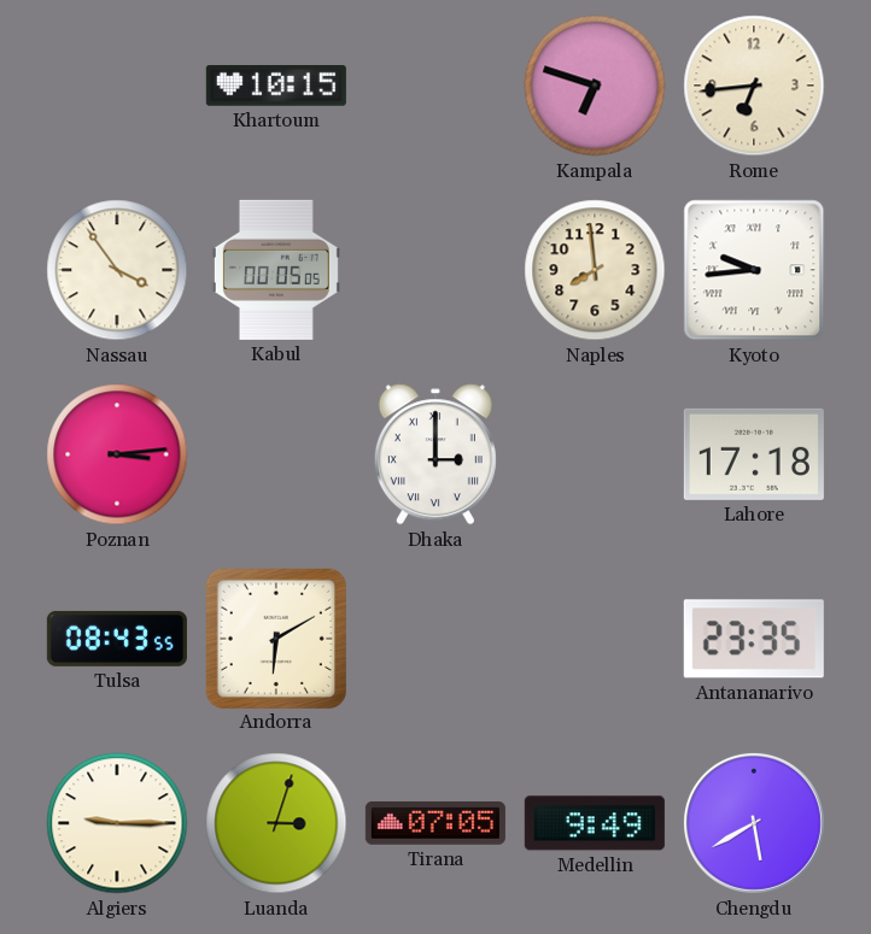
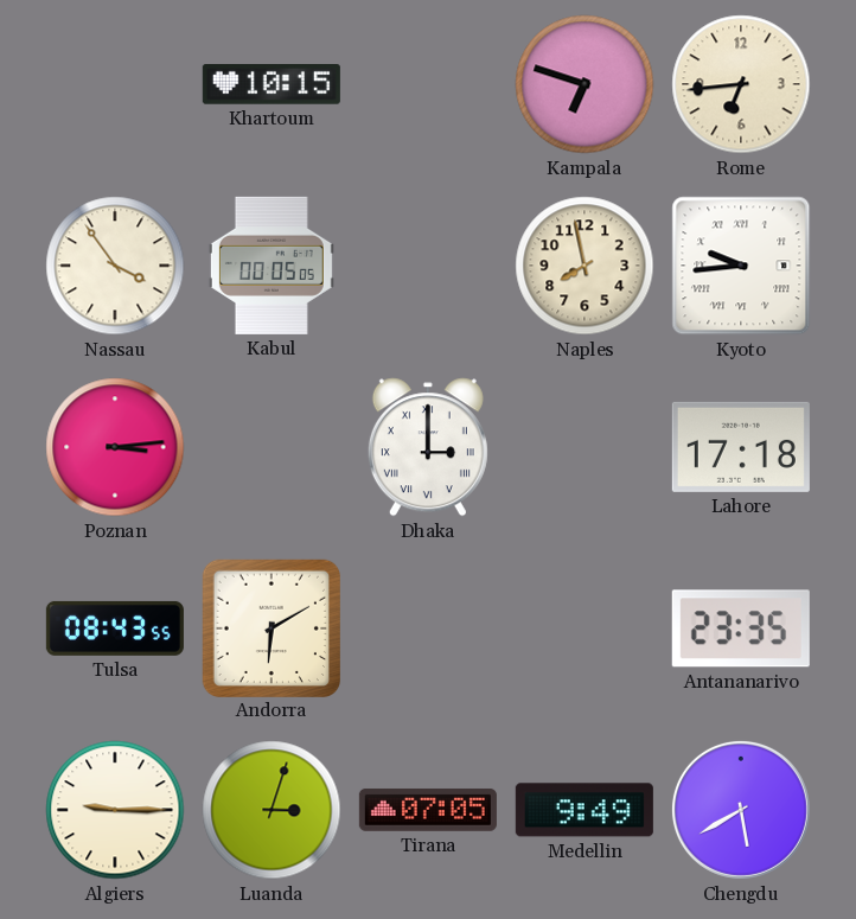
Naples: 7:59 -> 7:58 (584, 266)
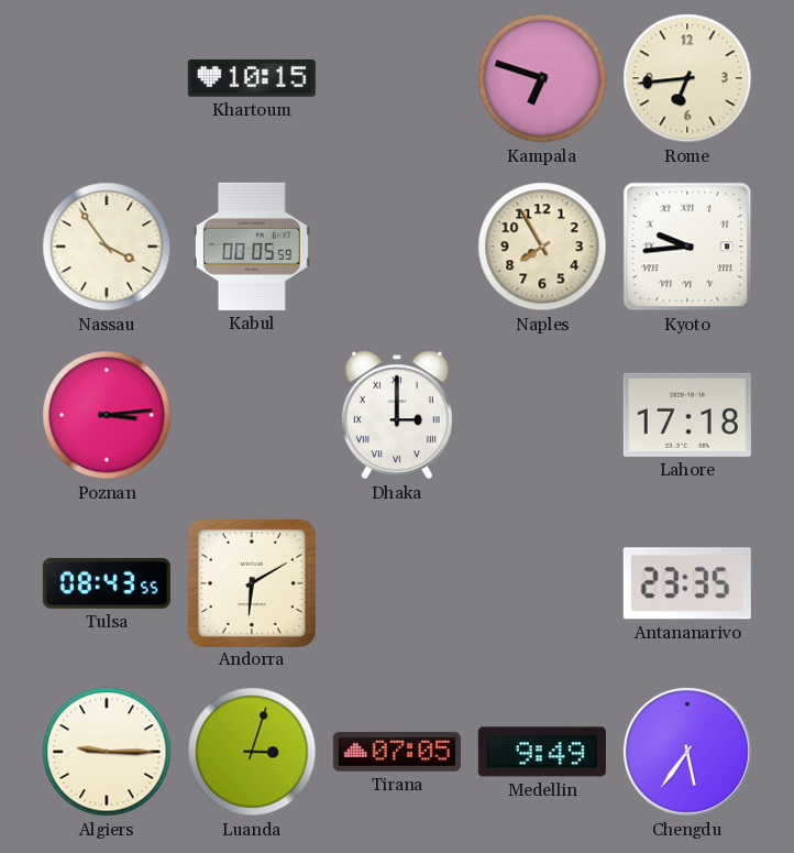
Kabul: 00:05:05 -> 00:05:59 (252, 247)
Naples: 7:58 -> 7:55 (542, 247)
Chengdu: 5:40 -> 5:36 (687, 752)
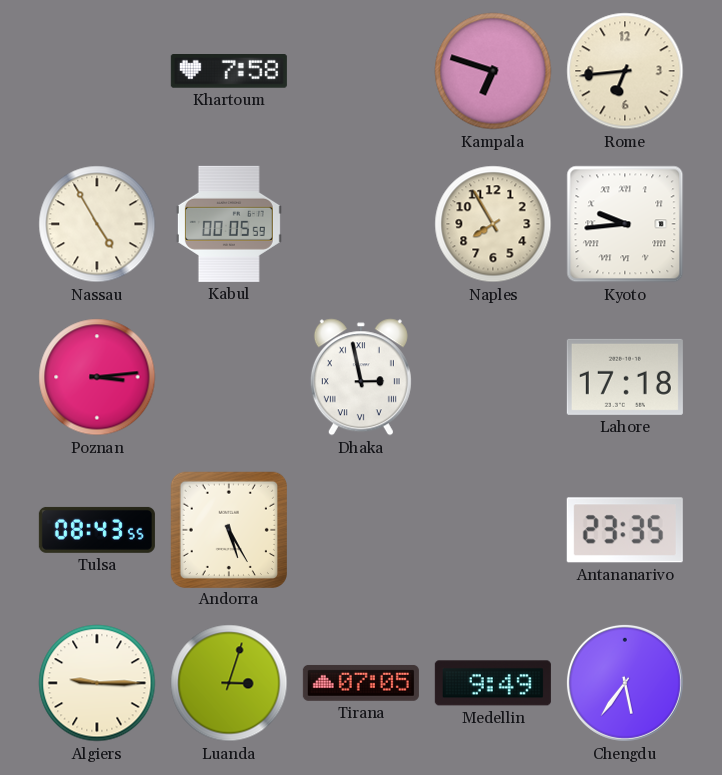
Khartoum: 10:15 -> 7:58 (229, 72)
Nassau: 3:54 -> 4:55 (97, 224)
Dhaka: 3:00 -> 2:58 (361, 377)
Andorra: 6:10 -> 5:25 (228, 529)
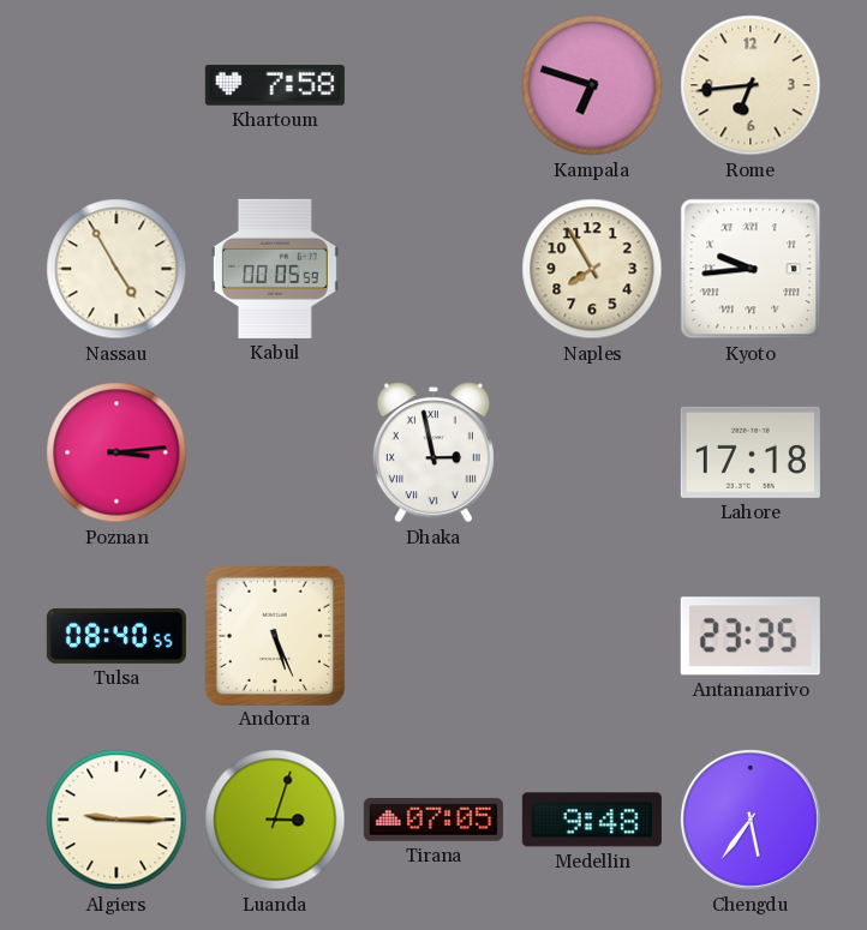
Tulsa: 08:43 -> 08:40 (116, 636)
Andorra: 5:25 -> 5:26 (274, 635)
Medellin: 9:49 -> 9:48 (592, 820)
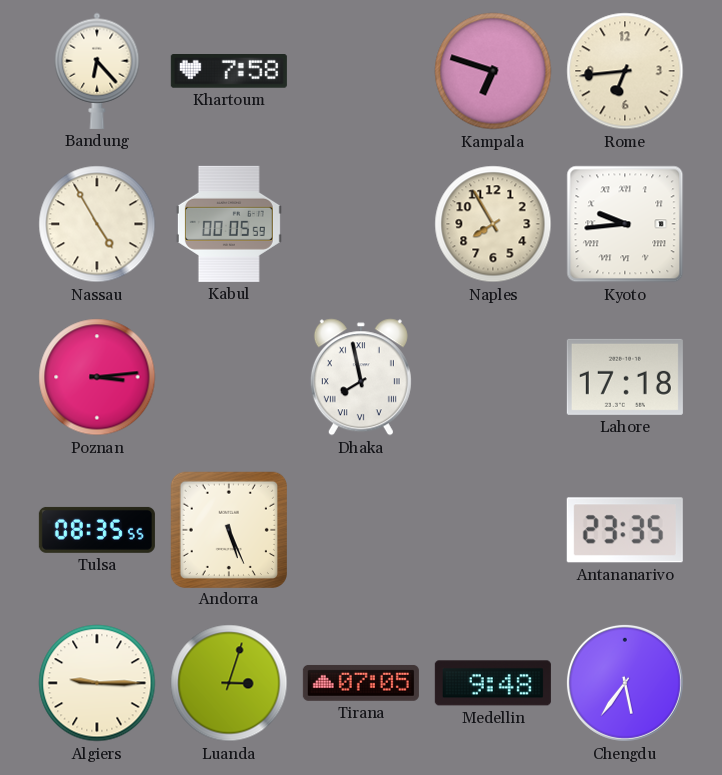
Bandung: none -> 6:23 (97, 71)
Dhaka: 2:58 -> 7:58 (361, 377)
Tulsa: 08:40 -> 08:35 (97, 530)
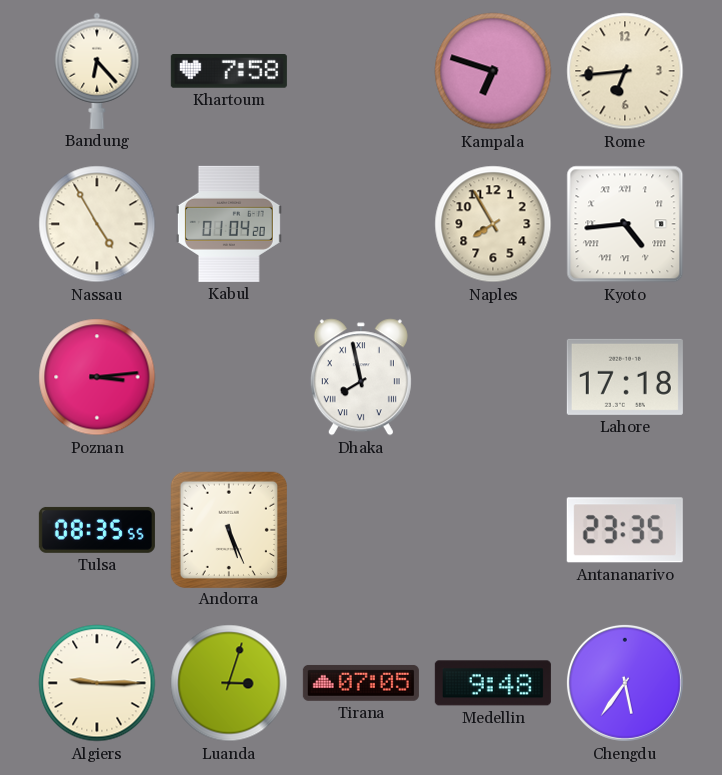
Kabul: 00:05 -> 01:04 (229, 224)
Kyoto: 9:44 -> 4:44 (625, 224)
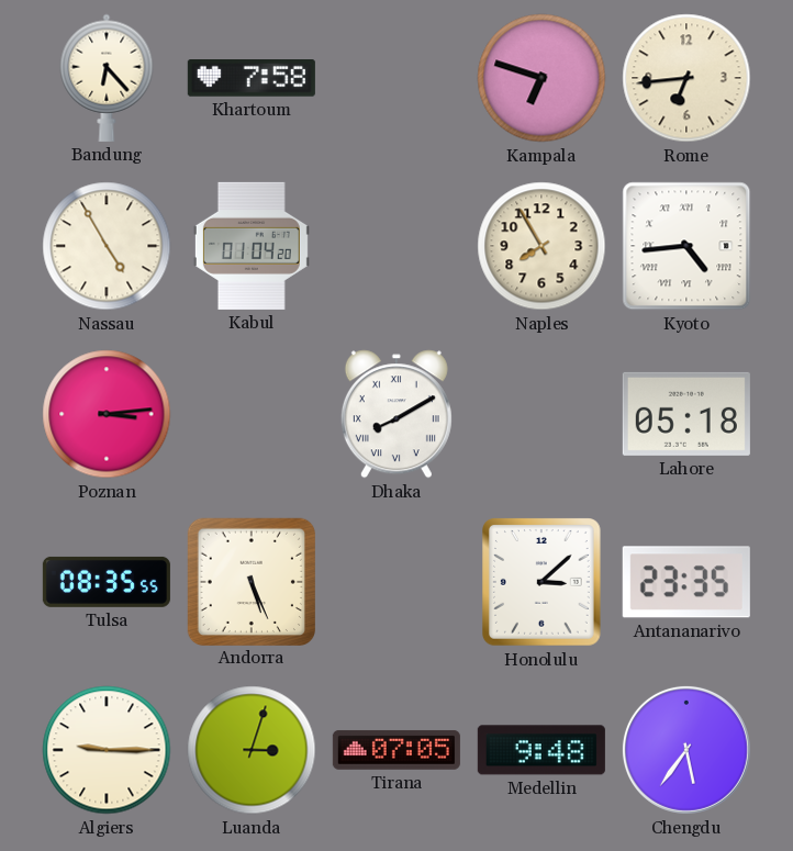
Dhaka: 7:58 -> 8:10 (396, 414)
Lahore: 17:18 -> 05:18 (686, 414)
Honolulu: none -> 3:08 (543, 583)
